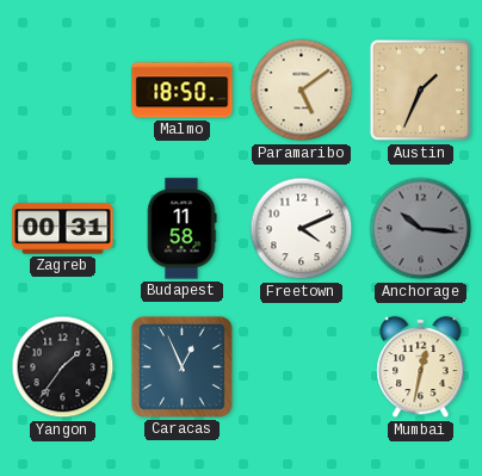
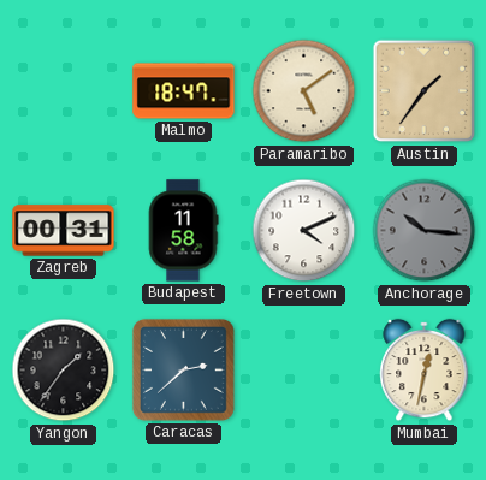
Malmo: 18:50 -> 18:47 (184, 91)
Austin: 1:34 -> 1:36 (425, 91)
Caracas: 12:56 -> 2:38 (184, 371)
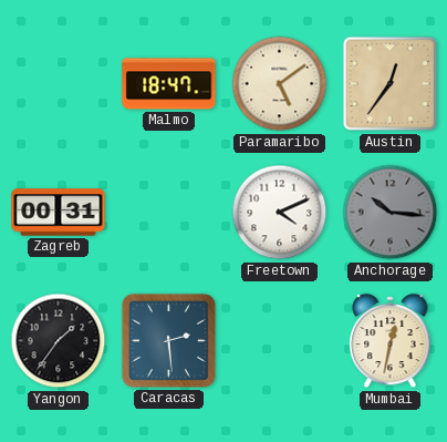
Austin: 1:36 -> 12:36 (391, 84)
Budapest: 11:58 -> none (183, 231)
Caracas: 2:38 -> 2:29 (169, 341)
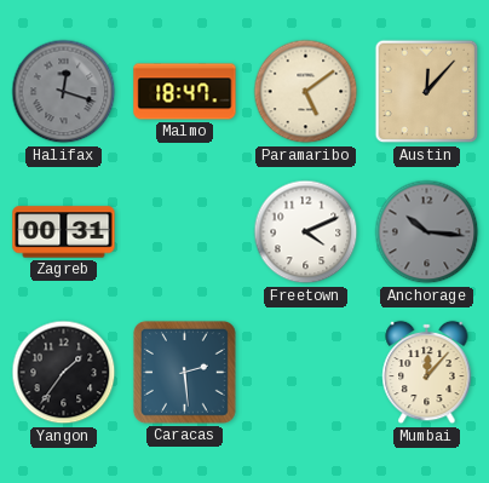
Halifax: none -> 12:18 (64, 92)
Austin: 12:36 -> 12:07 (427, 92)
Mumbai: 12:32 -> 12:07 (427, 373)
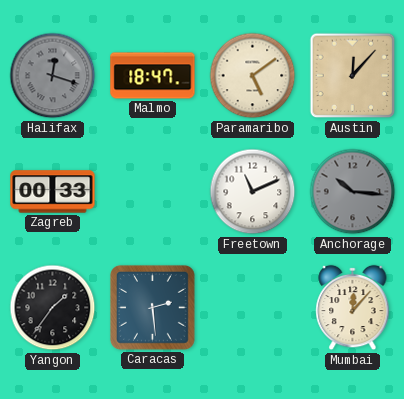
Zagreb: 00:31 -> 00:33 (53, 192)
Freetown: 4:11 -> 11:11 (253, 192)
